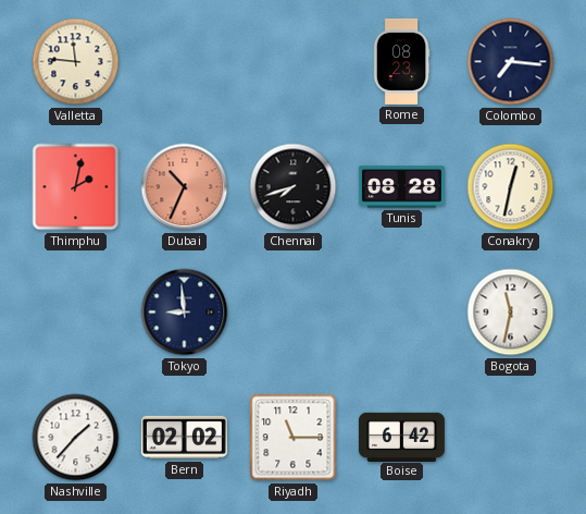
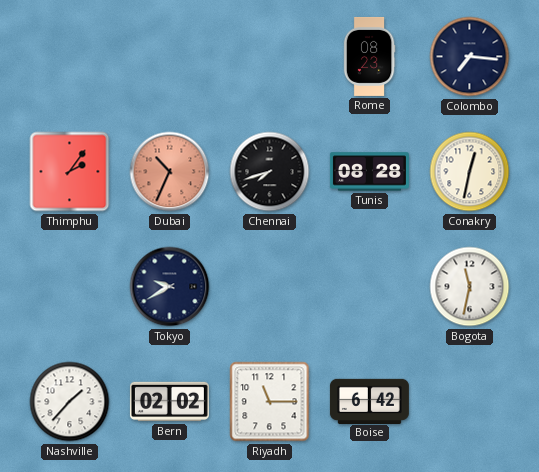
Valletta: 11:46 -> none (76, 62)
Thimphu: 2:02 -> 2:06 (70, 172)
Tokyo: 8:59 -> 9:40 (170, 287)
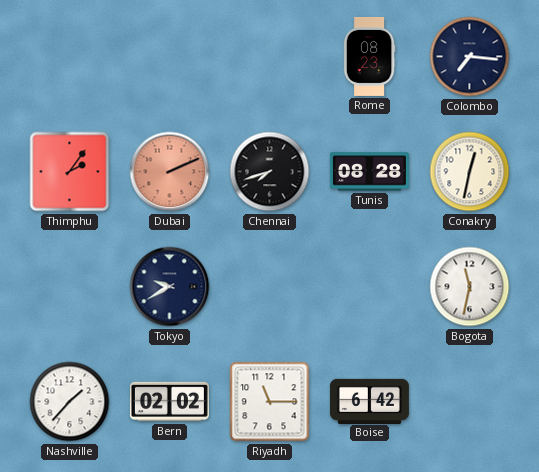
Dubai: 10:34 -> 2:11 (170, 172)
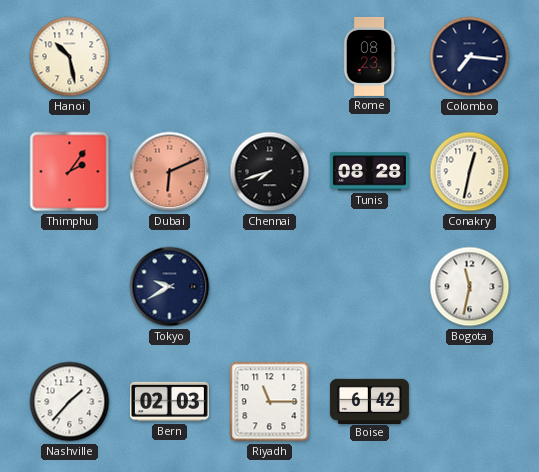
Hanoi: none -> 10:28 (70, 57)
Dubai: 2:11 -> 6:11 (170, 172)
Bern: 02:02 -> 02:03 (169, 402)
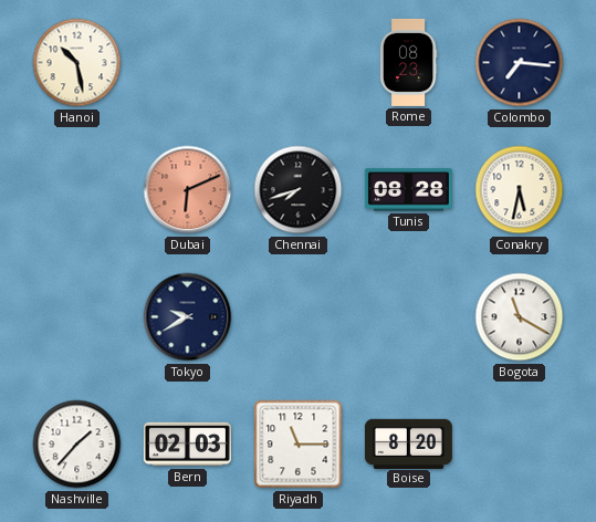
Thimphu: 2:06 -> none (70, 172)
Conakry: 12:32 -> 5:32 (520, 190)
Bogota: 11:32 -> 11:20 (520, 317)
Boise: 6:42 -> 8:20 (408, 443)
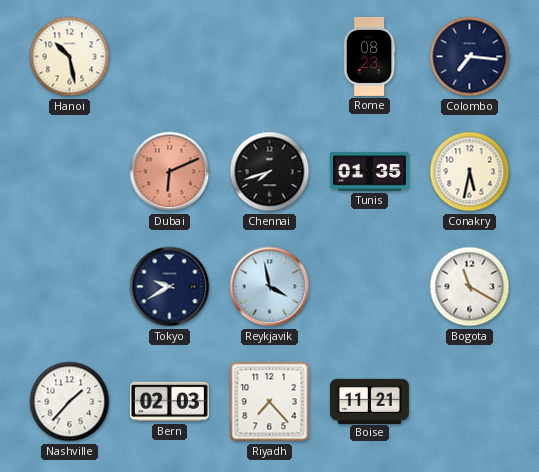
Tunis: 08:28 -> 01:35 (369, 172)
Reykjavik: none -> 3:58 (270, 287)
Riyadh: 11:15 -> 7:23 (270, 402)
Boise: 8:20 -> 11:21 (369, 401)
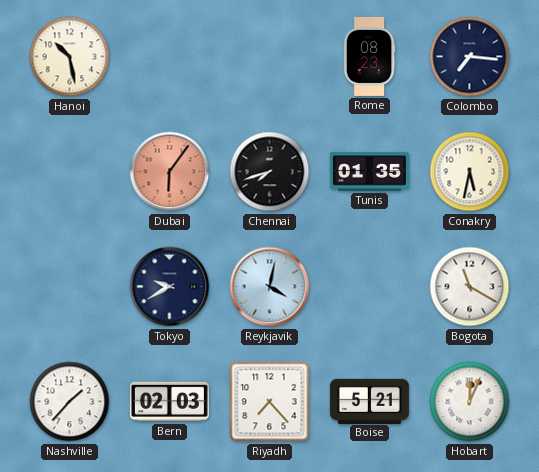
Dubai: 6:11 -> 6:06 (170, 172)
Reykjavik: 3:58 -> 4:02 (270, 287)
Boise: 11:21 -> 5:21 (369, 401)
Hobart: none -> 12:04 (470, 402)
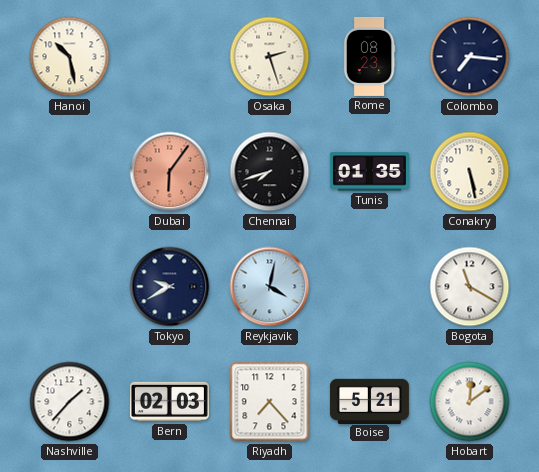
Osaka: none -> 2:27 (270, 57)
Conakry: 5:32 -> 5:28 (470, 172)
Hobart: 12:04 -> 12:09 (470, 402)
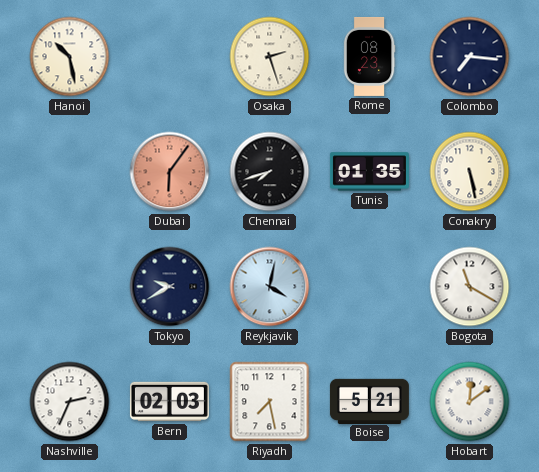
Nashville: 1:37 -> 2:34 (70, 402)
Riyadh: 7:23 -> 7:28 (270, 402)
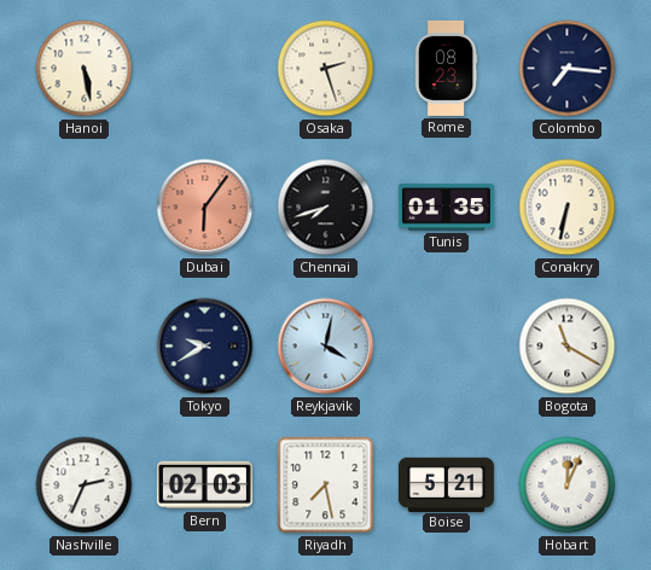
Hanoi: 10:28 -> 5:28 (85, 69)
Conakry: 5:28 -> 6:32 (568, 208)
Hobart: 12:09 -> 12:04 (568, 485)
